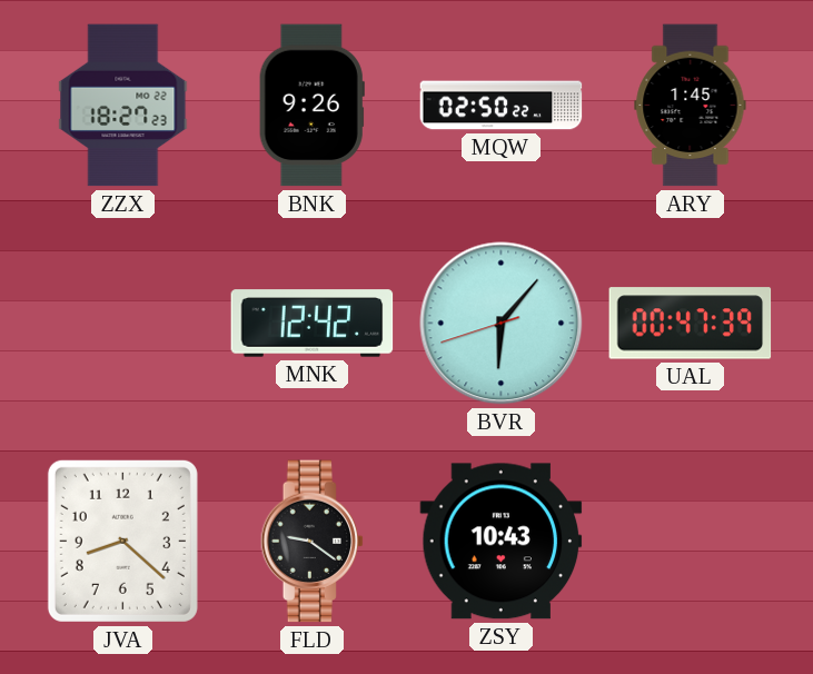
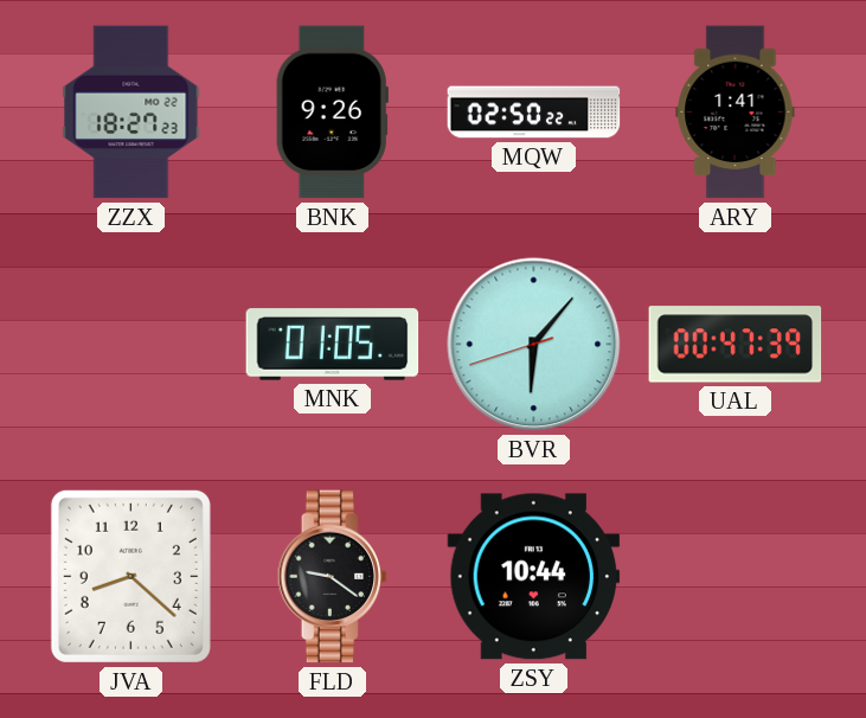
ARY: 1:45 -> 1:41 (736, 113)
MNK: 12:42 -> 01:05 (333, 345)
ZSY: 10:43 -> 10:44 (534, 577)
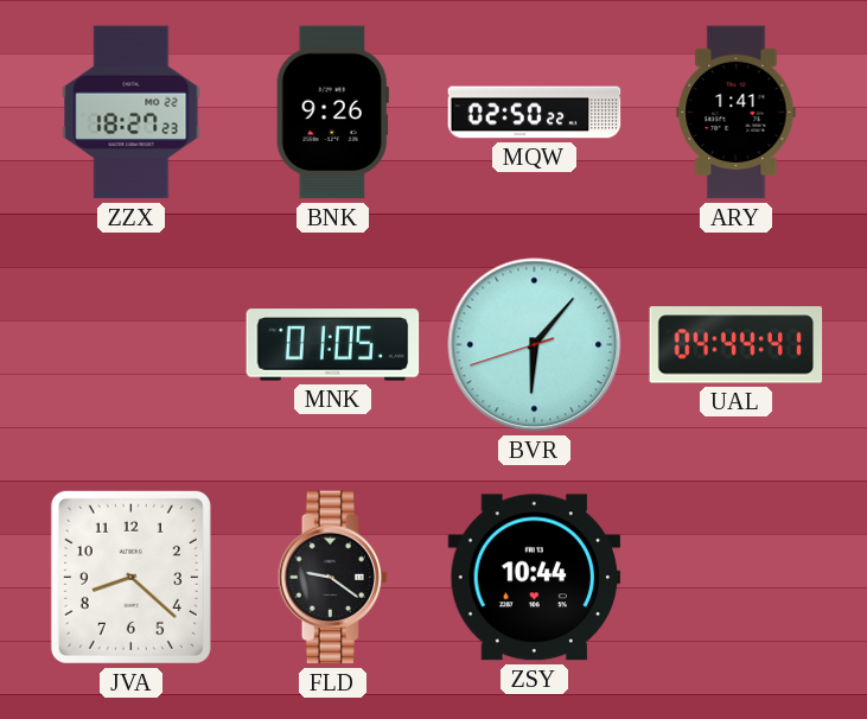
UAL: 00:47 -> 04:44 (737, 345)
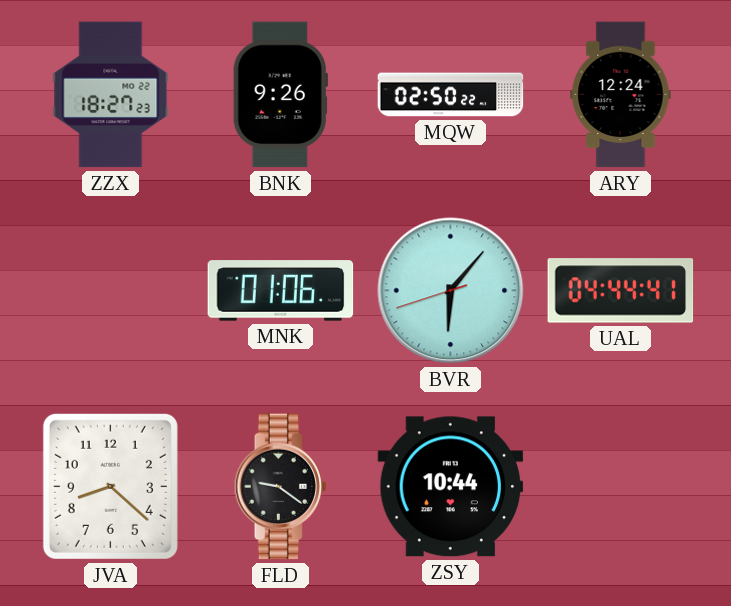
ARY: 1:41 -> 12:24 (621, 95)
MNK: 01:05 -> 01:06 (281, 291)
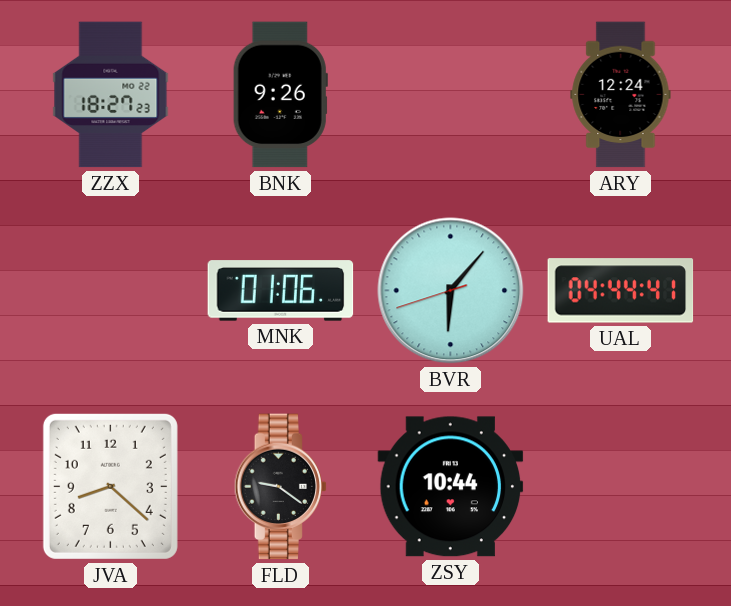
MQW: 02:50 -> none (451, 95)
